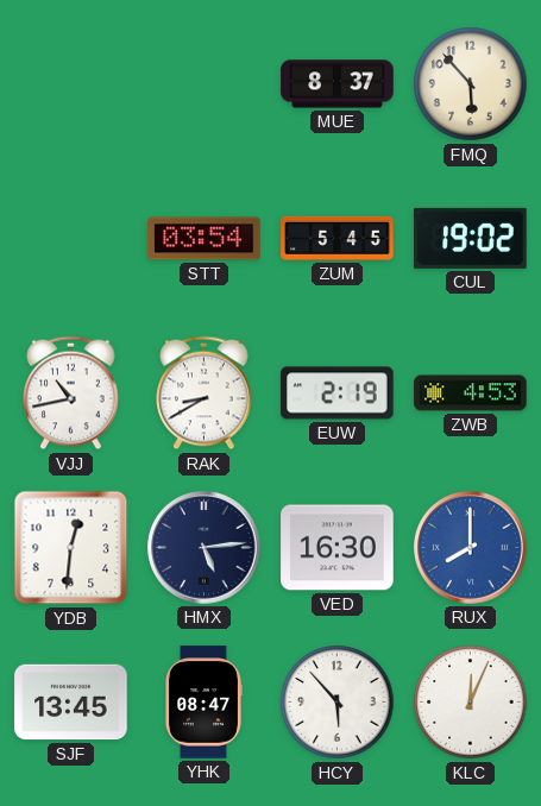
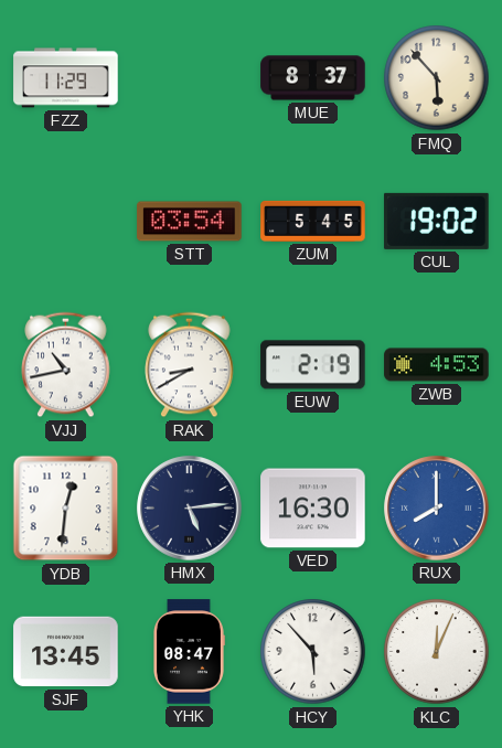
FZZ: none -> 11:29 (66, 78)
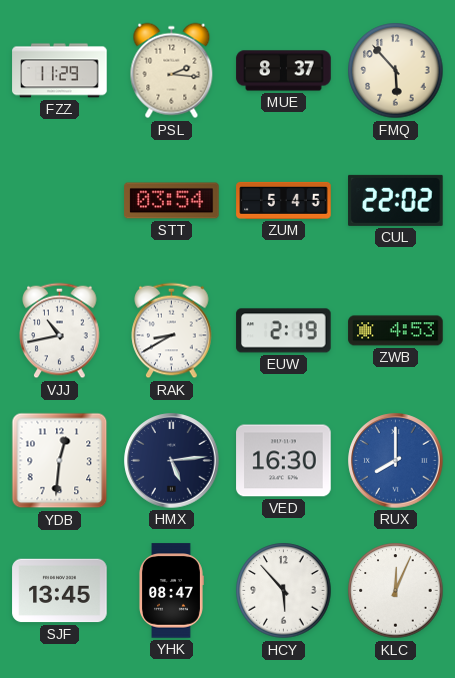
PSL: none -> 2:16 (172, 71)
CUL: 19:02 -> 22:02 (396, 200)
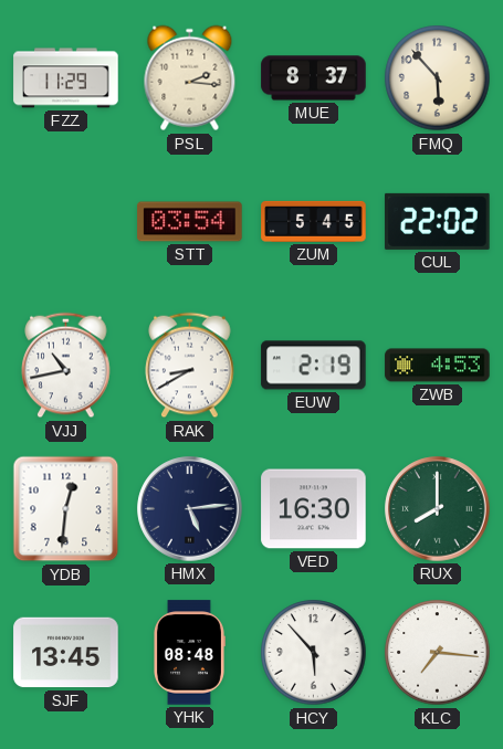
RUX dial: blue -> green (438, 509)
YHK: 08:47 -> 08:48 (189, 653)
KLC: 12:04 -> 7:16 (438, 653)
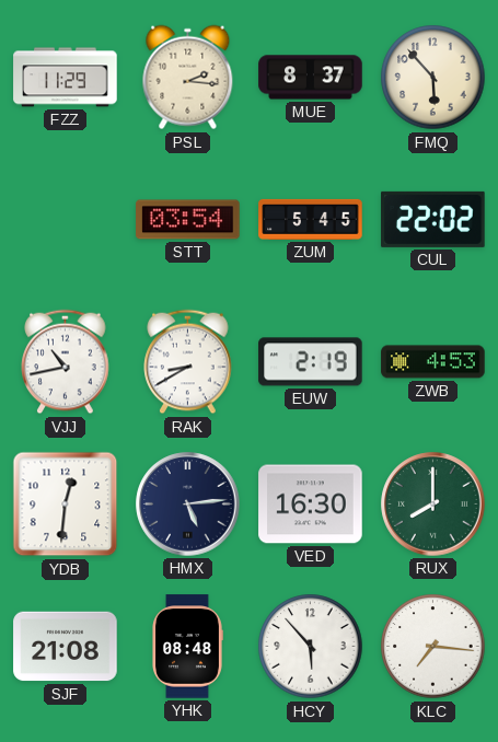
SJF: 13:45 -> 21:08 (66, 647)
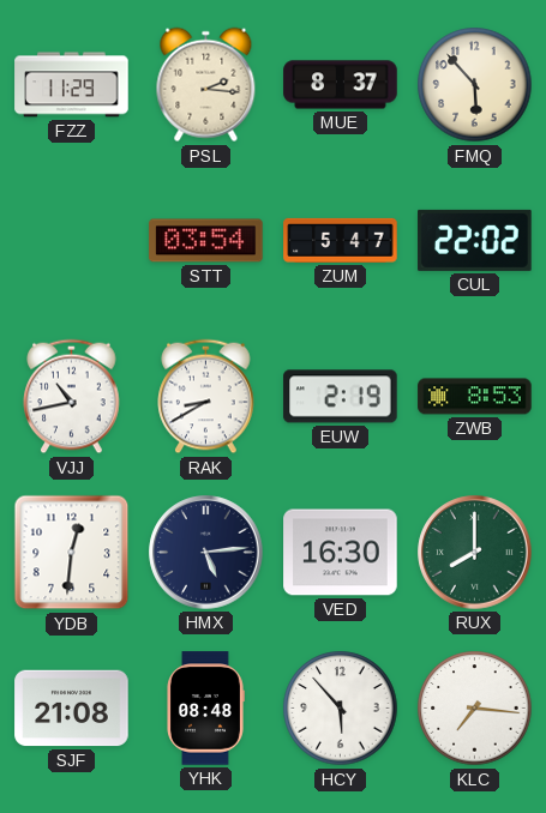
ZUM: 5:45 -> 5:47 (341, 240)
ZWB: 4:53 -> 8:53 (475, 397)
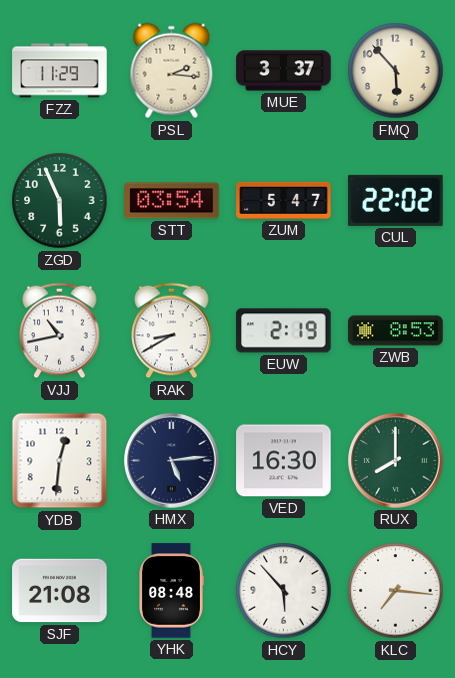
MUE: 8:37 -> 3:37 (284, 71)
ZGD: none -> 5:56 (60, 201)
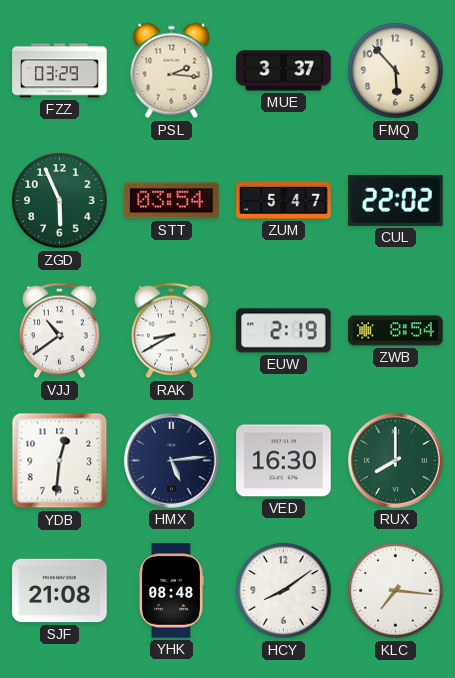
FZZ: 11:29 -> 03:29 (60, 71)
VJJ: 10:43 -> 10:39 (60, 331)
ZWB: 8:53 -> 8:54 (396, 331)
HCY: 5:53 -> 8:09 (284, 591)
